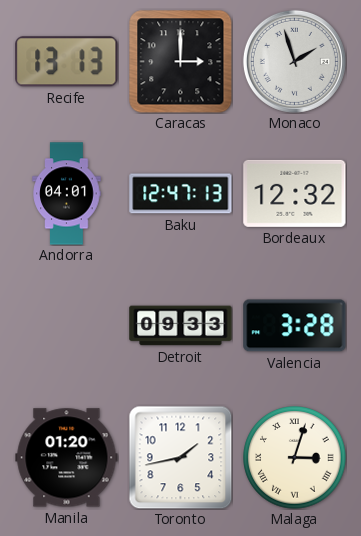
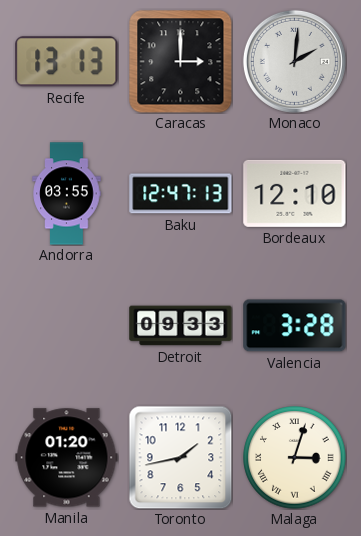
Monaco: 1:57 -> 2:01 (294, 61)
Andorra: 04:01 -> 03:55 (67, 194)
Bordeaux: 12:32 -> 12:10 (295, 193)
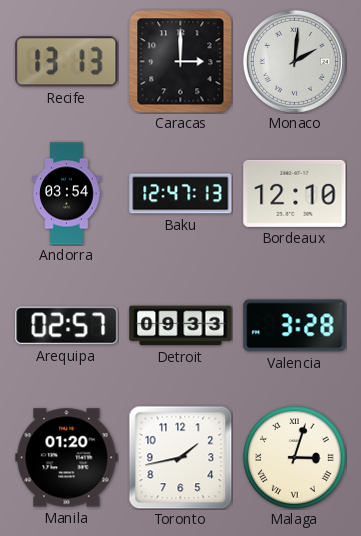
Andorra: 03:55 -> 03:54 (67, 194)
Arequipa: none -> 02:57 (67, 326)
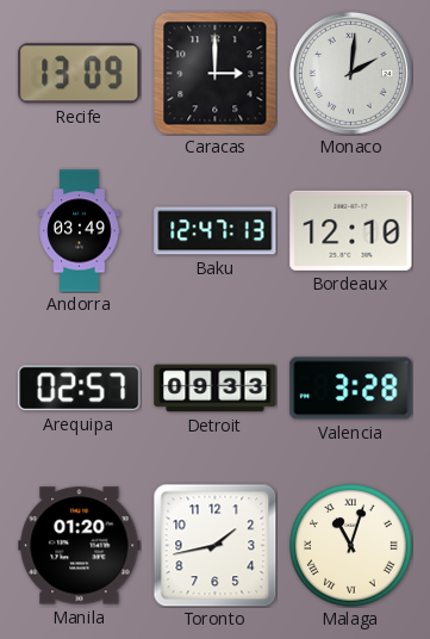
Recife: 13:13 -> 13:09 (80, 74)
Andorra: 03:54 -> 03:49 (80, 231)
Malaga: 3:03 -> 11:03 (351, 546)
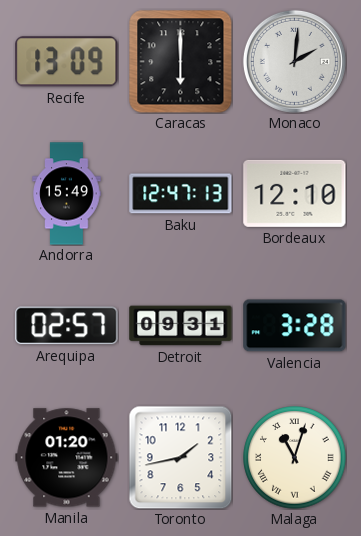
Caracas: 3:00 -> 6:00 (180, 61)
Andorra: 03:49 -> 15:49 (67, 194)
Detroit: 09:33 -> 09:31 (181, 326)
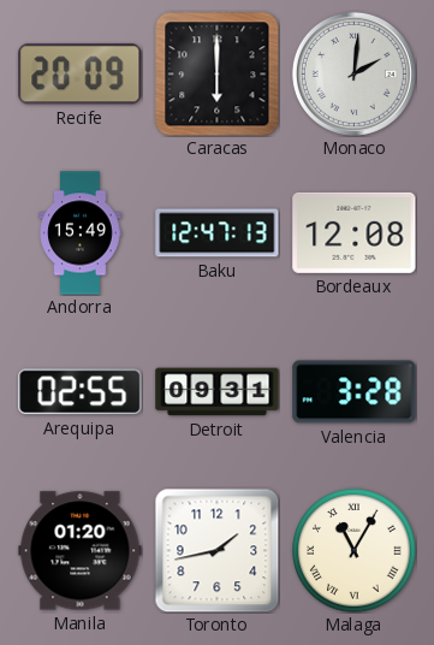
Recife: 13:09 -> 20:09 (81, 75)
Bordeaux: 12:10 -> 12:08 (355, 232)
Arequipa: 02:57 -> 02:55 (81, 392)
Malaga: 11:03 -> 11:05 (355, 551)
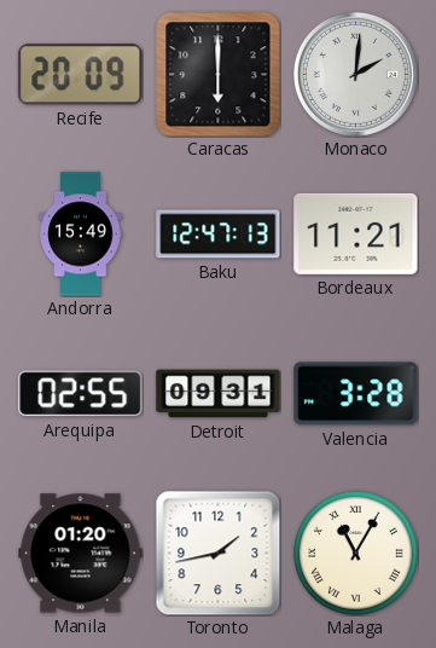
Bordeaux: 12:08 -> 11:21 (356, 233)
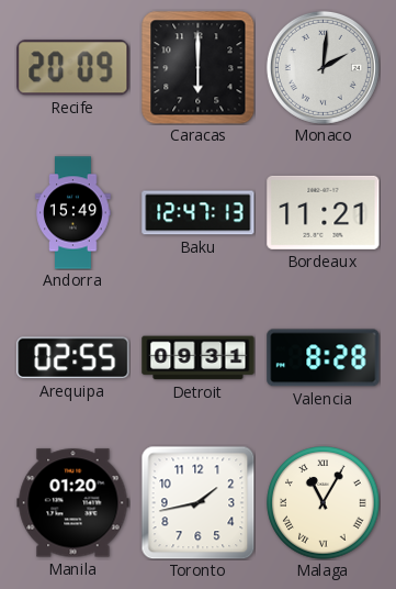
Valencia: 3:28 -> 8:28 (324, 358)
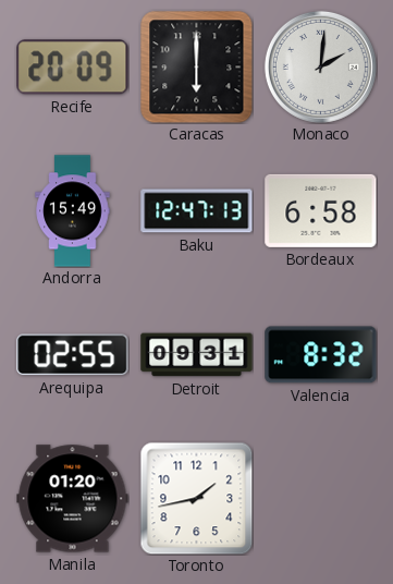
Bordeaux: 11:21 -> 6:58 (321, 210)
Valencia: 8:28 -> 8:32 (321, 355)
Malaga: 11:05 -> none (324, 503)
